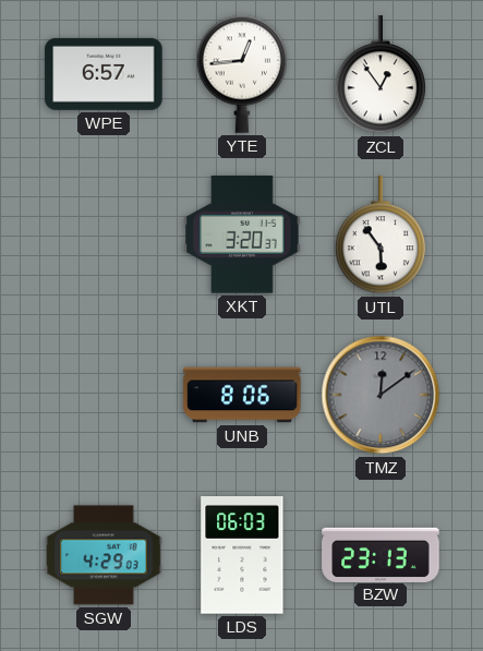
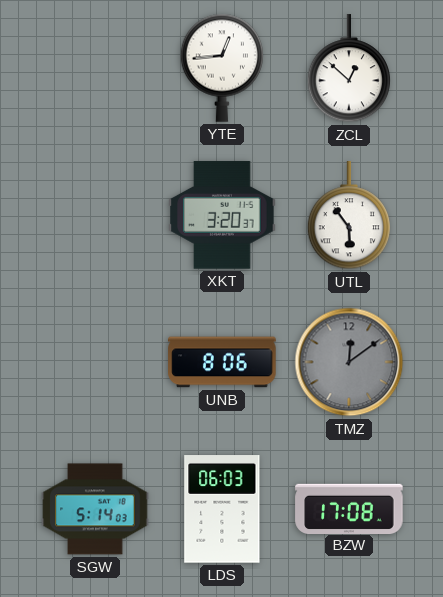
WPE: 6:57 -> none (104, 74)
ZCL: 12:54 -> 12:52 (349, 69)
SGW: 4:29 -> 5:14 (95, 509)
BZW: 23:13 -> 17:08 (349, 508)
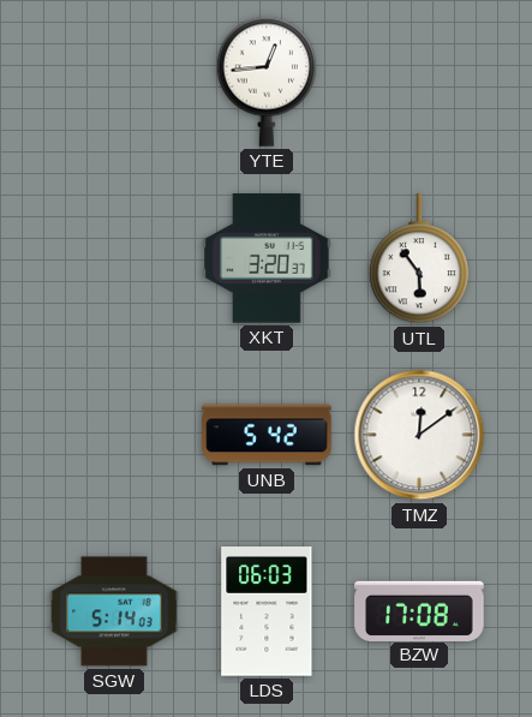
ZCL: 12:52 -> none (349, 69)
UNB: 8:06 -> 5:42 (267, 435)
TMZ dial: grey -> white (419, 435)
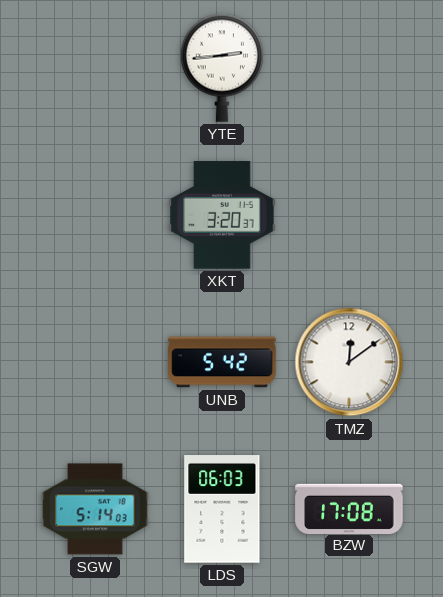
YTE: 12:44 -> 2:44 (222, 68)
UTL: 5:54 -> none (419, 259)
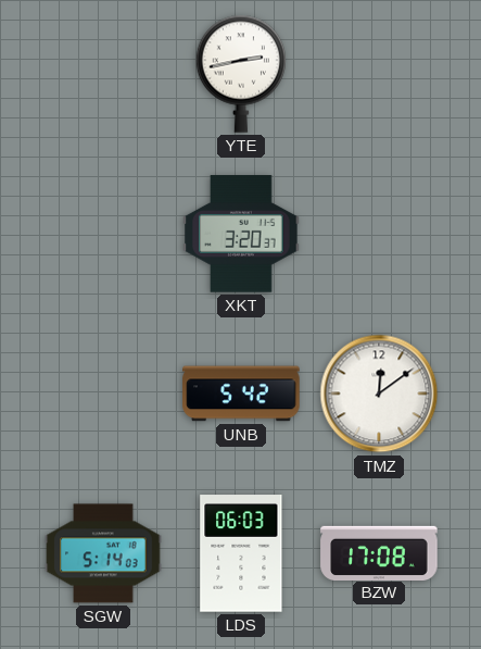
YTE: 2:44 -> 2:43 (241, 74)
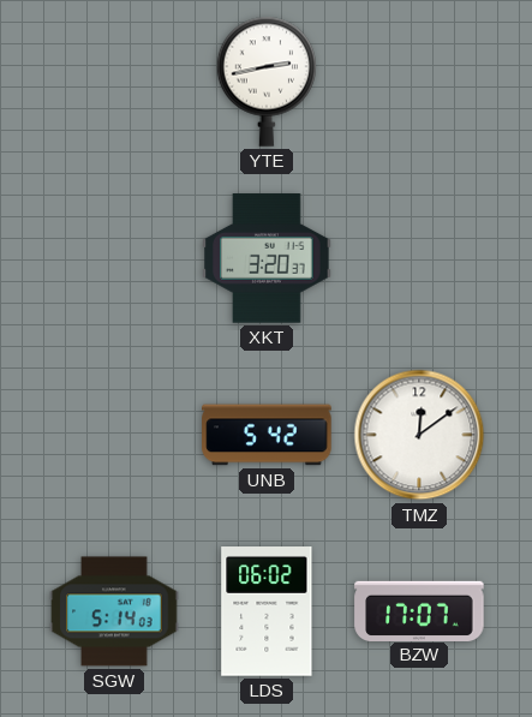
LDS: 06:03 -> 06:02 (267, 611)
BZW: 17:08 -> 17:07 (419, 610)
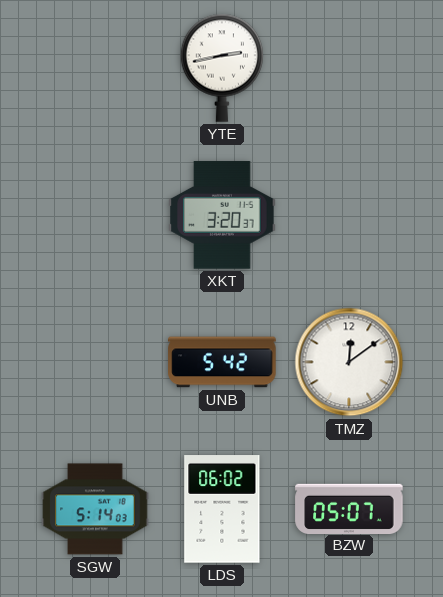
BZW: 17:07 -> 05:07 (349, 508)
